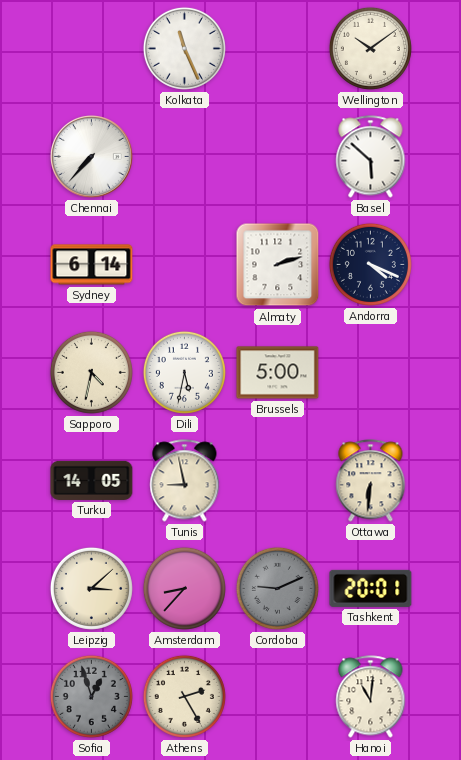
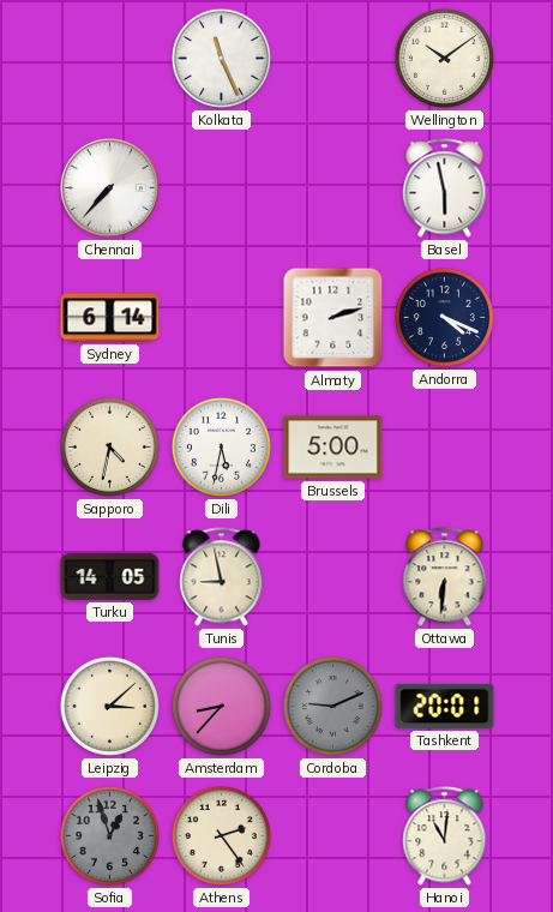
Basel: 5:52 -> 5:58 (445, 188)
Athens: 2:25 -> 2:24 (221, 835)
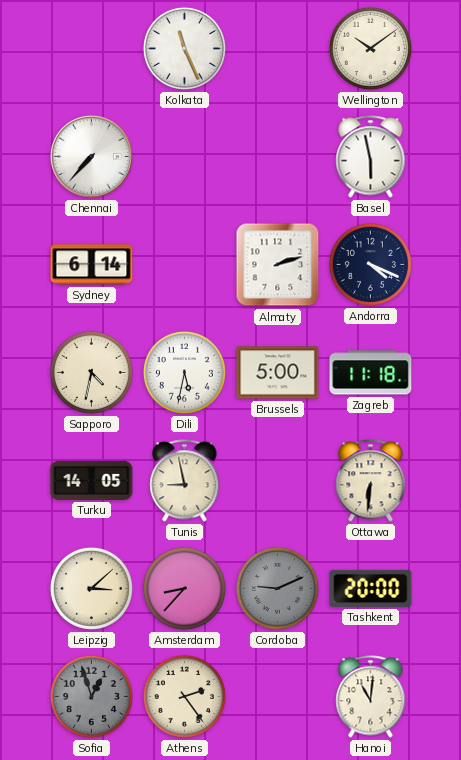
Zagreb: none -> 11:18 (371, 373)
Tashkent: 20:01 -> 20:00 (371, 588)
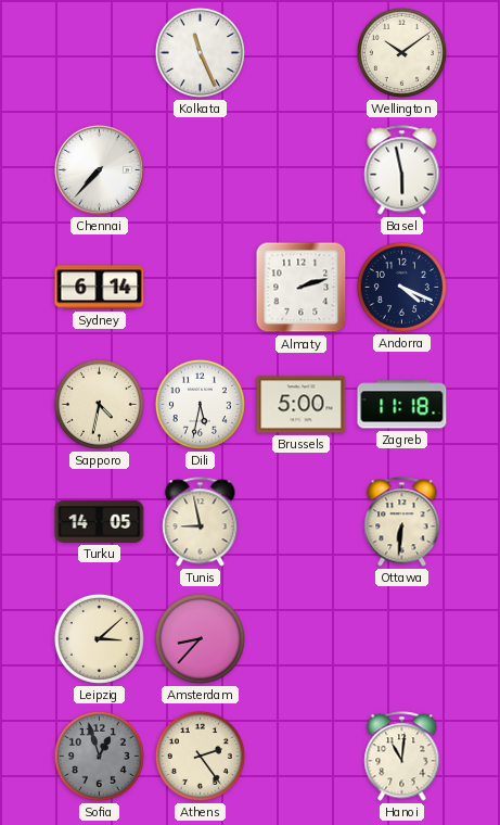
Cordoba: 9:11 -> none (277, 588)
Tashkent: 20:00 -> none (371, 588)
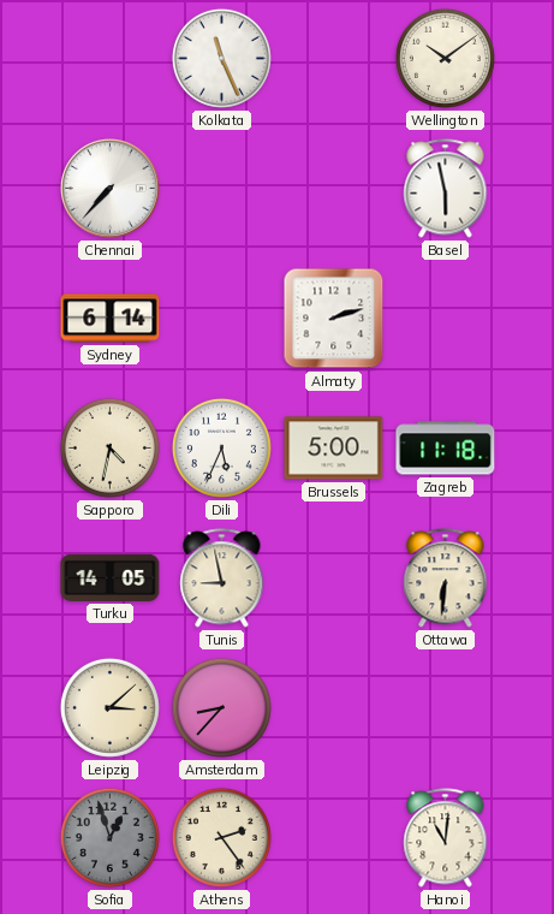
Andorra: 4:19 -> none (401, 287)
Dili: 5:32 -> 5:34 (221, 447)
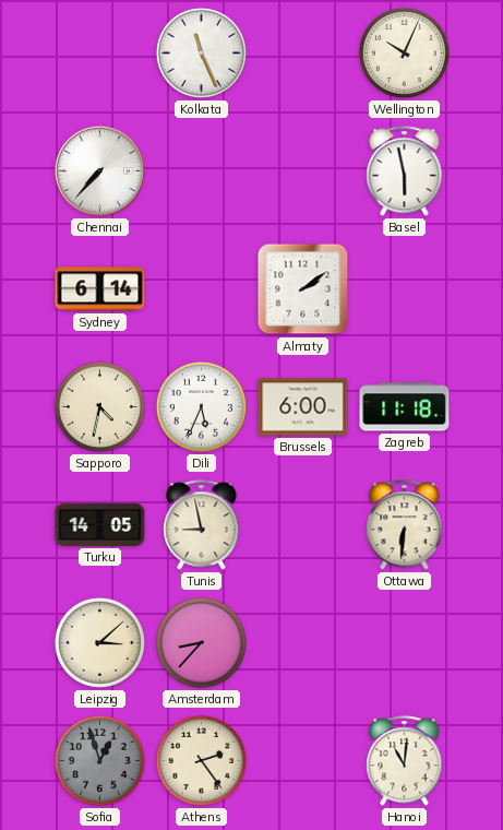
Wellington: 10:09 -> 10:04 (404, 52)
Almaty: 2:12 -> 2:09 (303, 289)
Brussels: 5:00 -> 6:00 (303, 407)
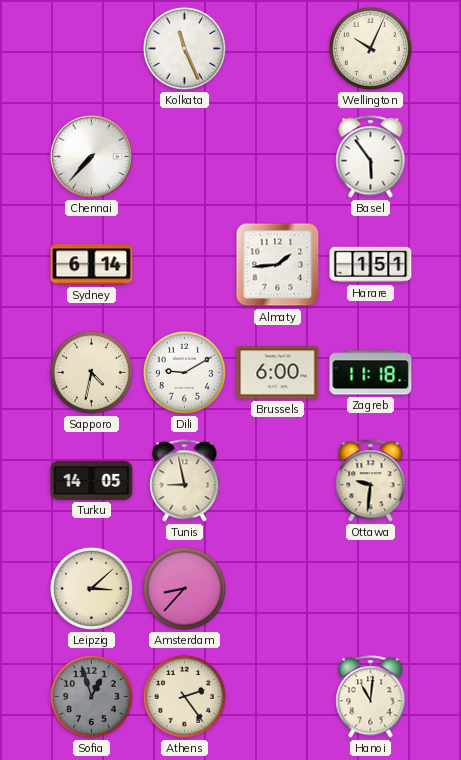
Basel: 5:58 -> 5:54 (371, 157)
Almaty: 2:09 -> 1:44 (278, 265)
Harare: none -> 1:51 (371, 265)
Dili: 5:34 -> 9:10 (184, 372)
Ottawa: 6:31 -> 9:31 (371, 481)
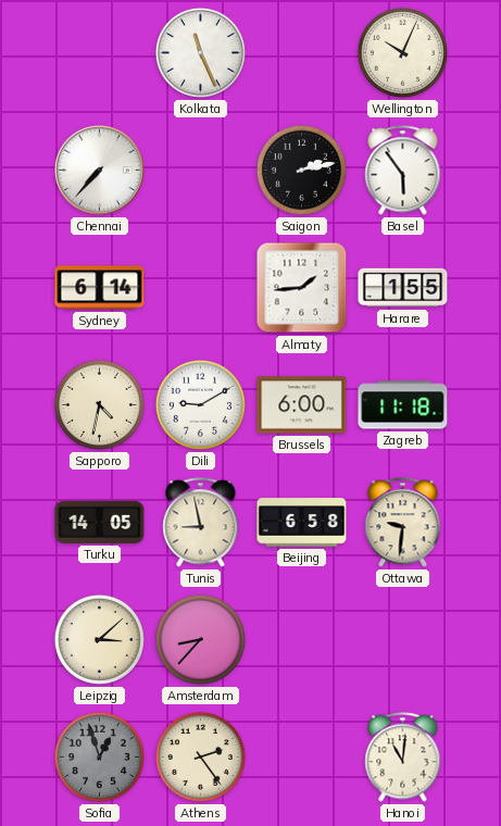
Saigon: none -> 2:13 (301, 170)
Harare: 1:51 -> 1:55 (403, 288)
Beijing: none -> 6:58 (302, 523)
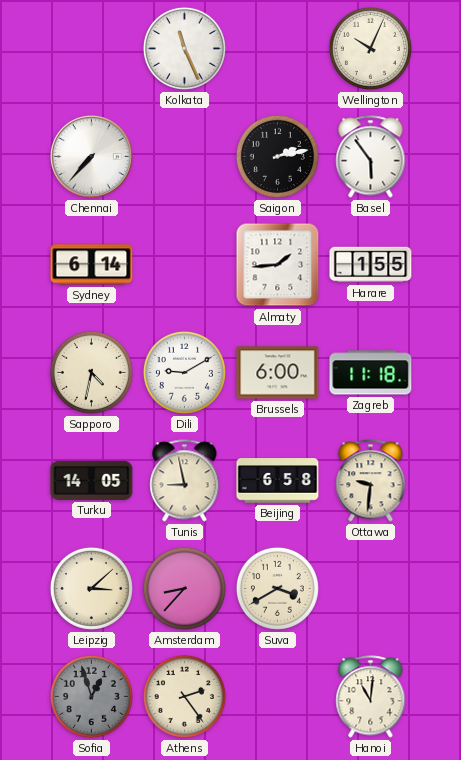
Suva: none -> 3:40 (277, 588)
